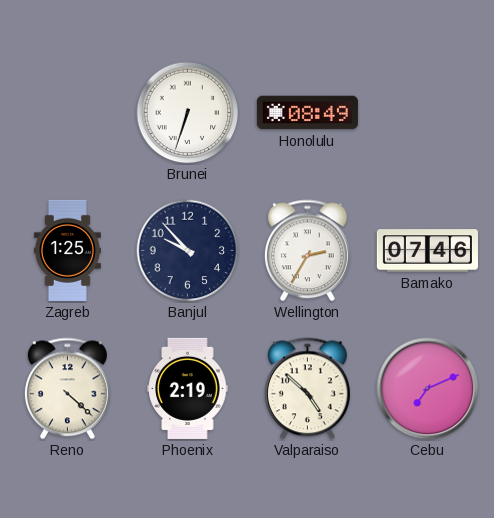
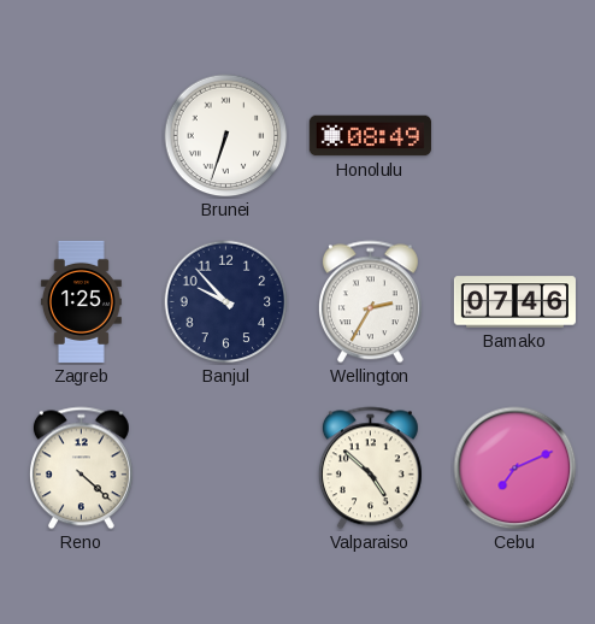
Phoenix: 2:19 -> none (188, 388)
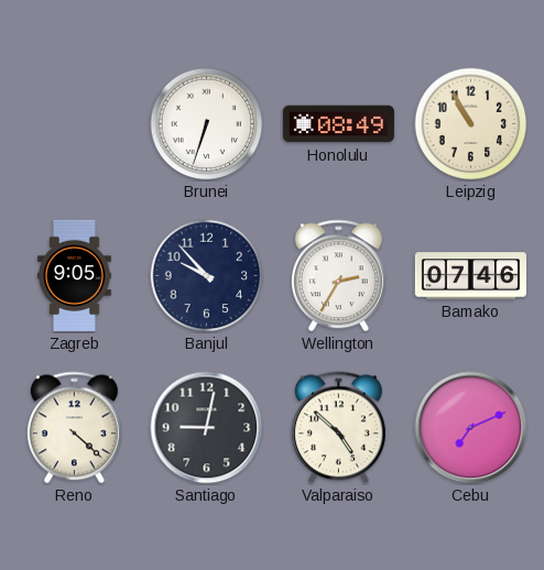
Leipzig: none -> 10:55 (471, 124)
Zagreb: 1:25 -> 9:05 (74, 275)
Santiago: none -> 9:02 (207, 428)
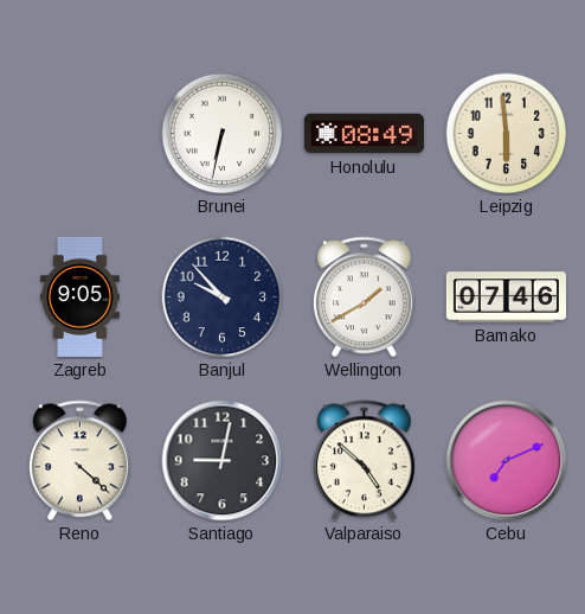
Brunei: 6:33 -> 6:32 (223, 134)
Leipzig: 10:55 -> 5:59 (507, 134)
Wellington: 2:35 -> 1:40 (364, 298)
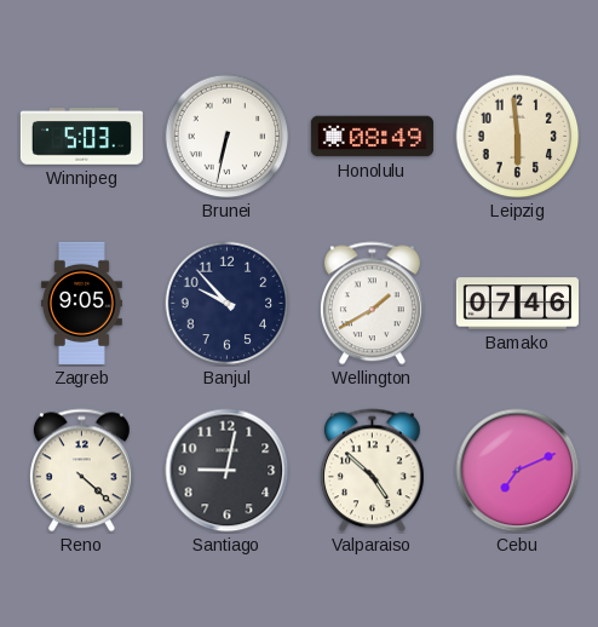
Winnipeg: none -> 5:03 (81, 137)
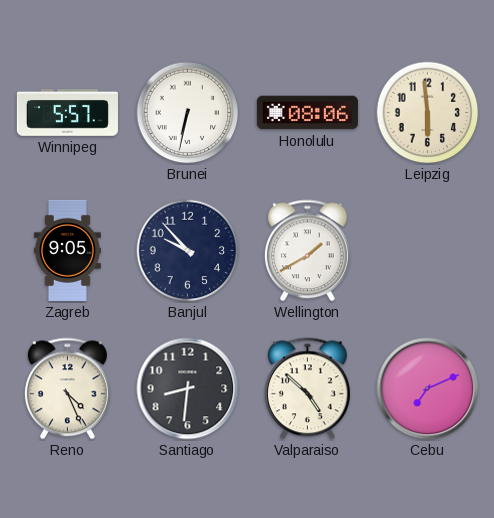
Winnipeg: 5:03 -> 5:57 (67, 113)
Honolulu: 08:49 -> 08:06 (307, 113)
Bamako: 07:46 -> none (517, 304)
Reno: 4:22 -> 4:26 (67, 389)
Santiago: 9:02 -> 8:31 (188, 389)
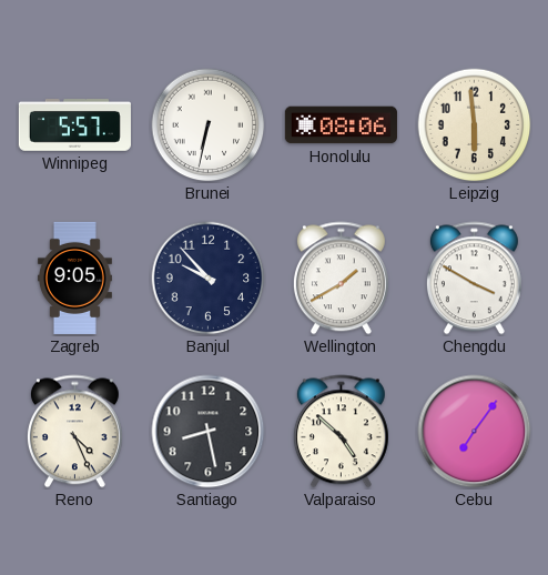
Chengdu: none -> 3:50 (474, 279)
Santiago: 8:31 -> 8:28 (209, 432)
Cebu: 7:11 -> 7:06 (475, 432)
